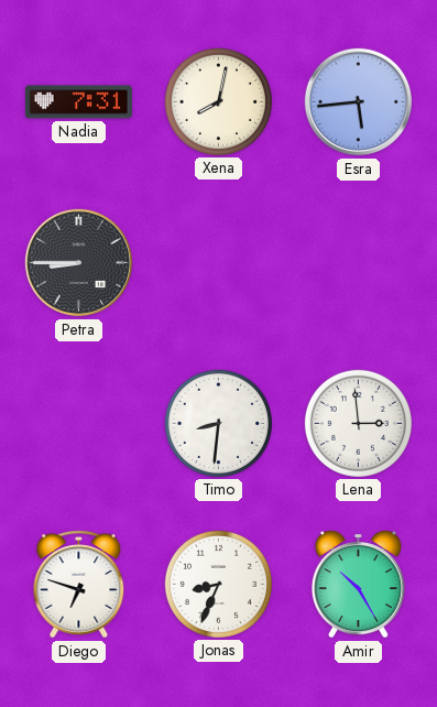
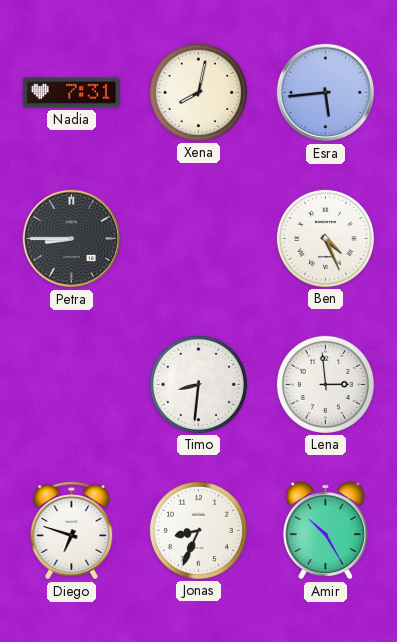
Ben: none -> 4:26 (325, 238)
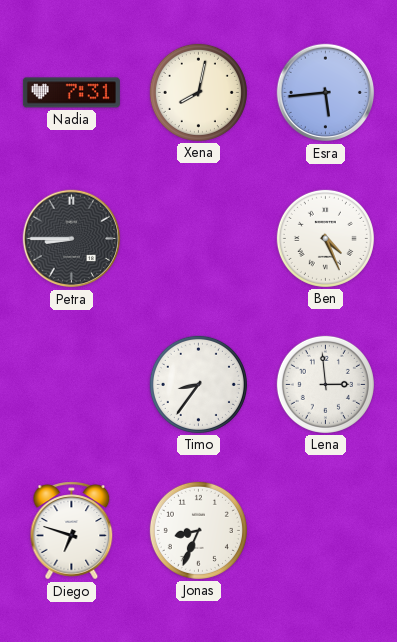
Timo: 8:31 -> 8:36 (198, 384)
Amir: 10:25 -> none (325, 531)
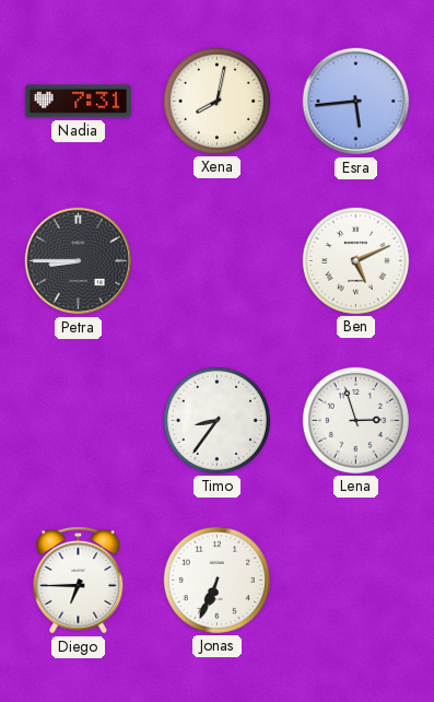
Ben: 4:26 -> 5:11 (355, 260)
Lena: 2:59 -> 2:57 (355, 420)
Diego: 6:48 -> 6:45 (79, 581)
Jonas: 8:34 -> 6:34 (216, 580)
